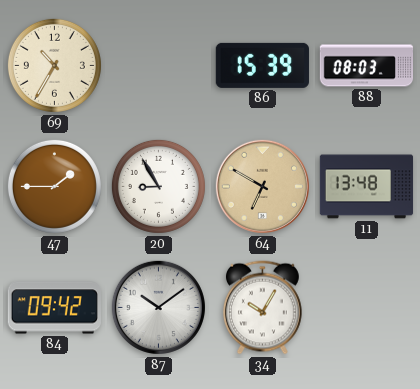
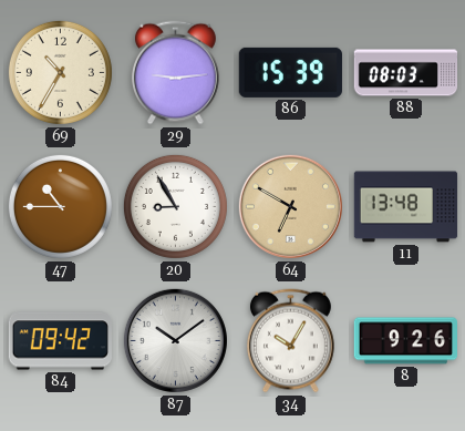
29: none -> 9:14 (175, 73)
47: 1:45 -> 10:45 (60, 206)
8: none -> 9:26 (405, 341)
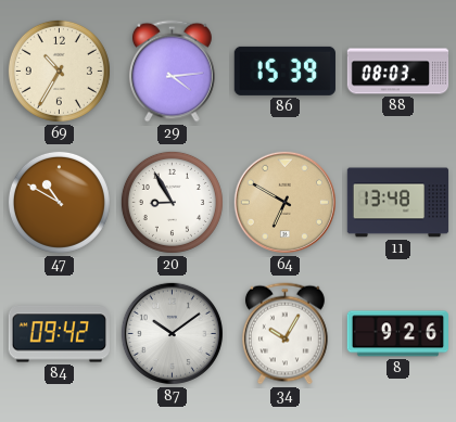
29: 9:14 -> 4:14 (172, 72)
47: 10:45 -> 10:50 (59, 202)
